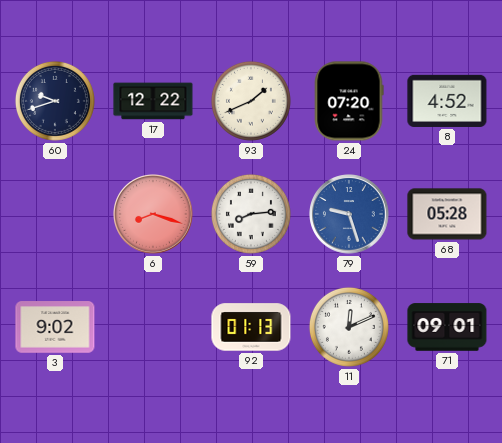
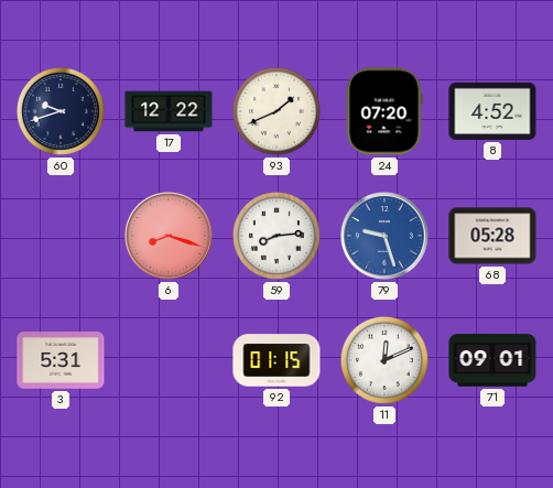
3: 9:02 -> 5:31 (61, 360)
92: 01:13 -> 01:15 (276, 360)
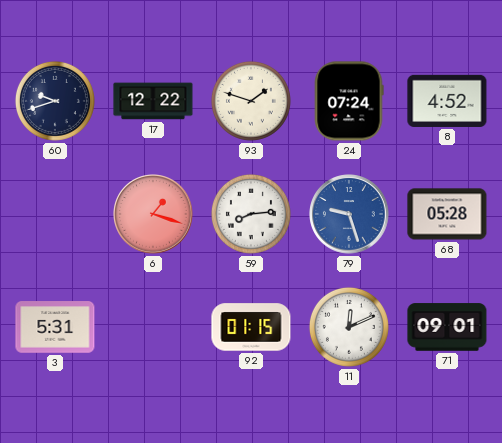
93: 1:41 -> 1:48 (251, 101)
24: 07:20 -> 07:24 (349, 101)
6: 8:18 -> 1:18 (153, 214)
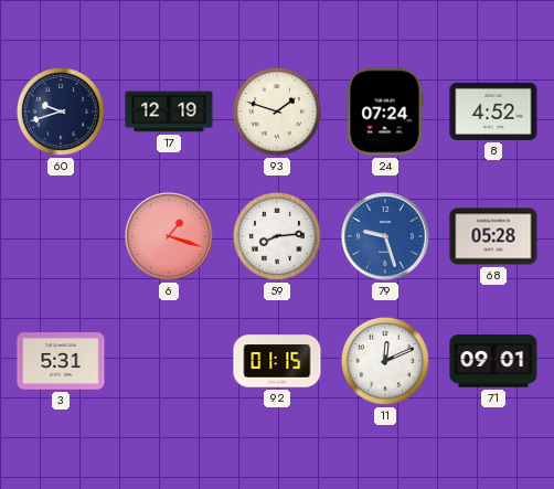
17: 12:22 -> 12:19 (169, 111)
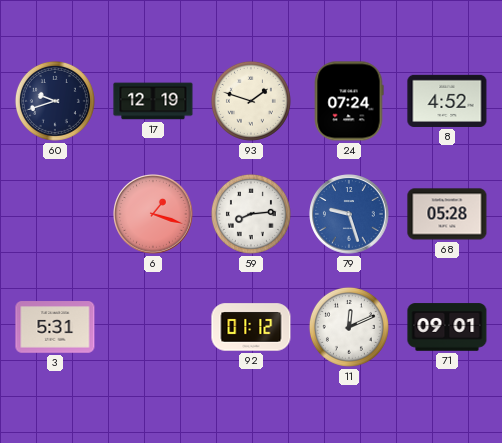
92: 01:15 -> 01:12 (251, 327)
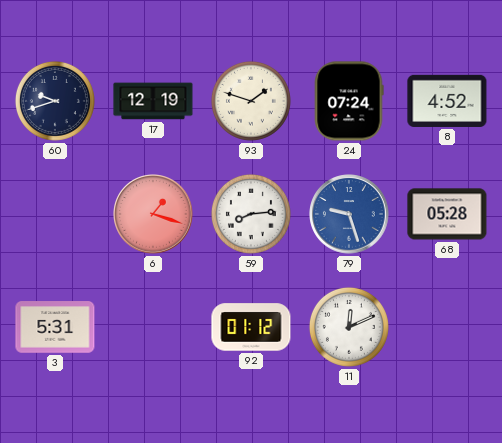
71: 09:01 -> none (447, 327)
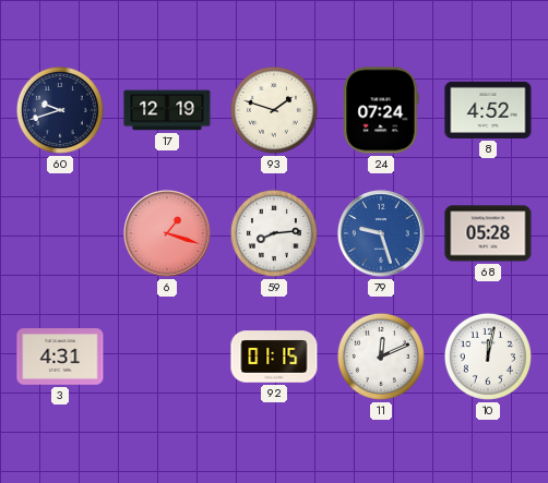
3: 5:31 -> 4:31 (60, 357)
92: 01:12 -> 01:15 (274, 357)
10: none -> 12:02 (488, 357)
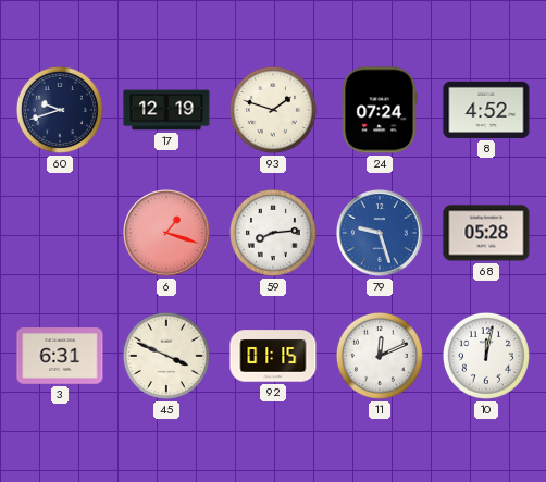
3: 4:31 -> 6:31 (60, 356)
45: none -> 3:49 (166, 356)
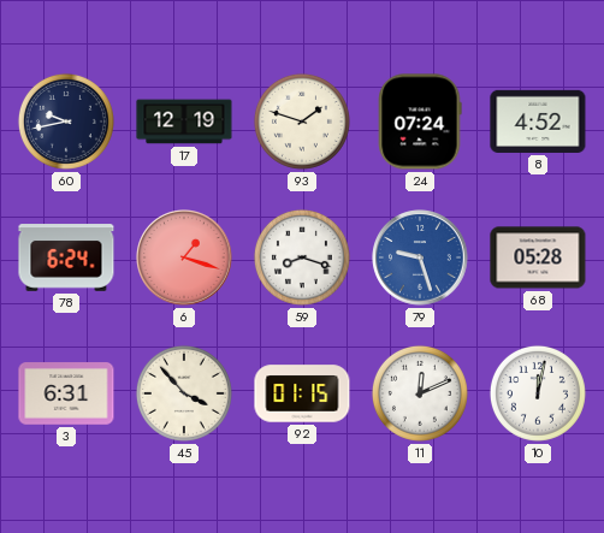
60: 9:42 -> 9:43 (66, 122)
78: none -> 6:24 (66, 257)
59: 8:14 -> 8:18 (302, 257)
45: 3:49 -> 3:53 (184, 393)
